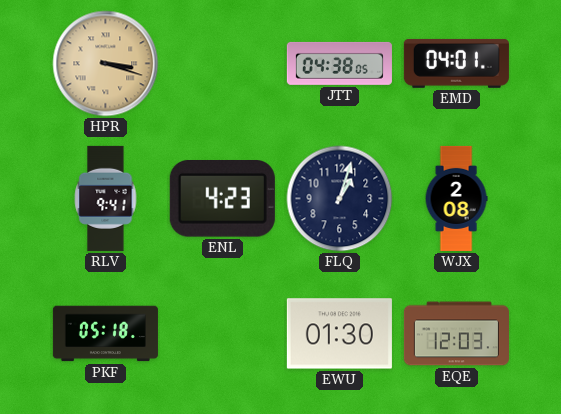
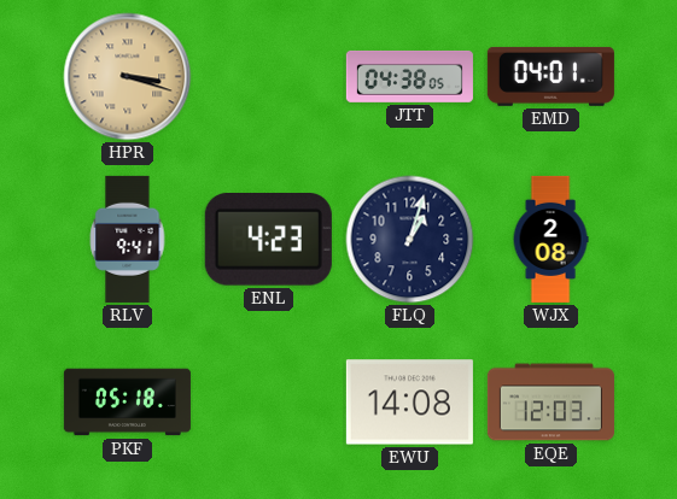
EWU: 01:30 -> 14:08 (409, 403)
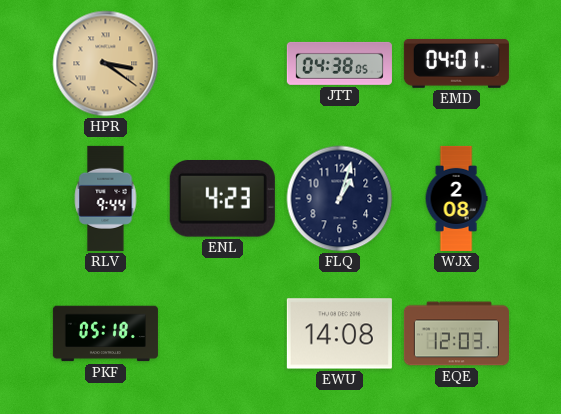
HPR: 3:18 -> 3:21 (106, 64)
RLV: 9:41 -> 9:44 (106, 198)
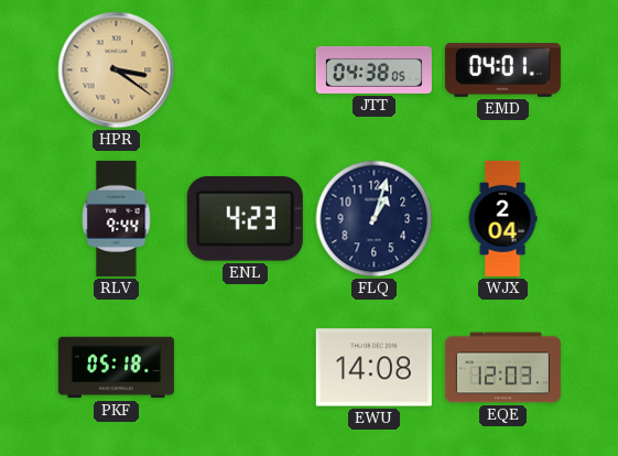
WJX: 2:08 -> 2:04 (502, 218)
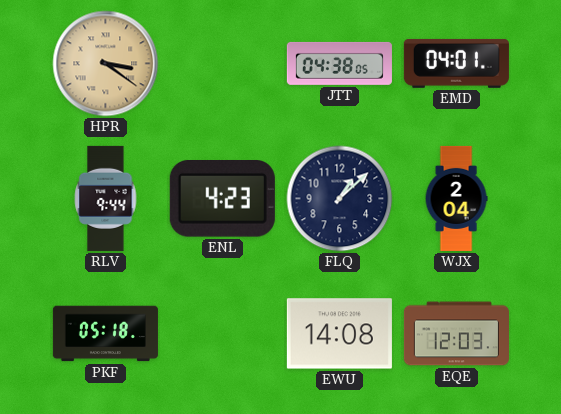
FLQ: 1:03 -> 1:08 (340, 199)
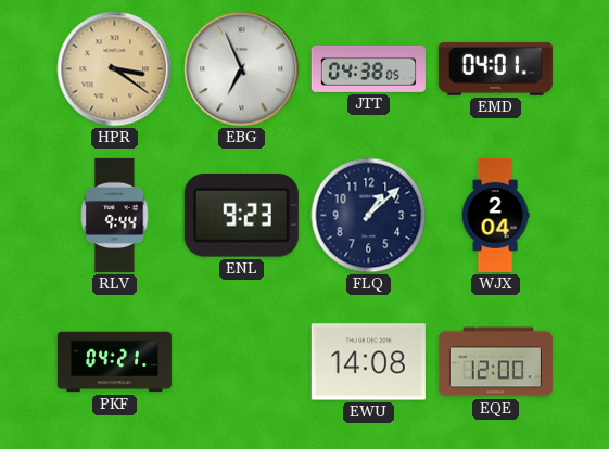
EBG: none -> 6:56 (242, 69)
ENL: 4:23 -> 9:23 (241, 216)
PKF: 05:18 -> 04:21 (114, 362)
EQE: 12:03 -> 12:00 (495, 362)
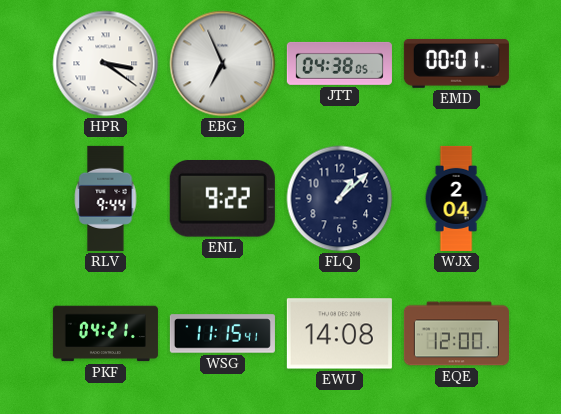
HPR dial: champagne -> white (106, 64)
EMD: 04:01 -> 00:01 (456, 63)
ENL: 9:23 -> 9:22 (222, 199)
WSG: none -> 11:15 (222, 334)
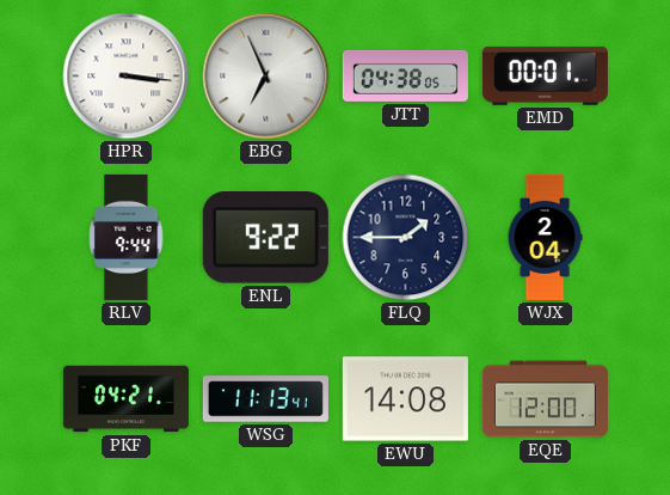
HPR: 3:21 -> 3:16 (127, 77)
FLQ: 1:08 -> 1:45 (406, 238)
WSG: 11:15 -> 11:13 (265, 399)
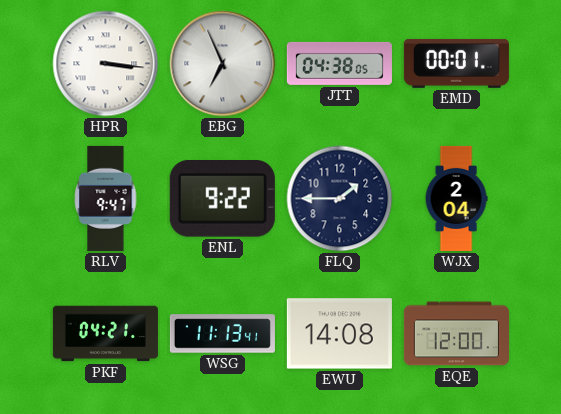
RLV: 9:44 -> 9:47 (106, 198)
